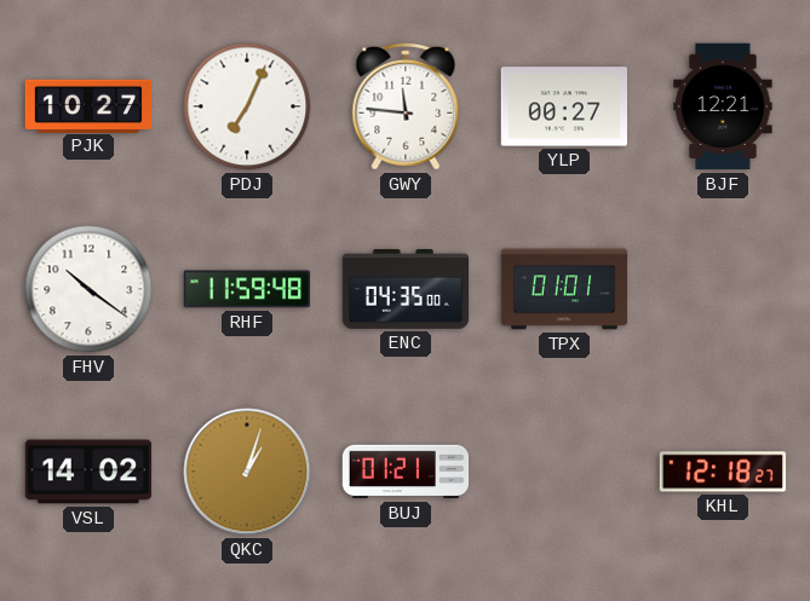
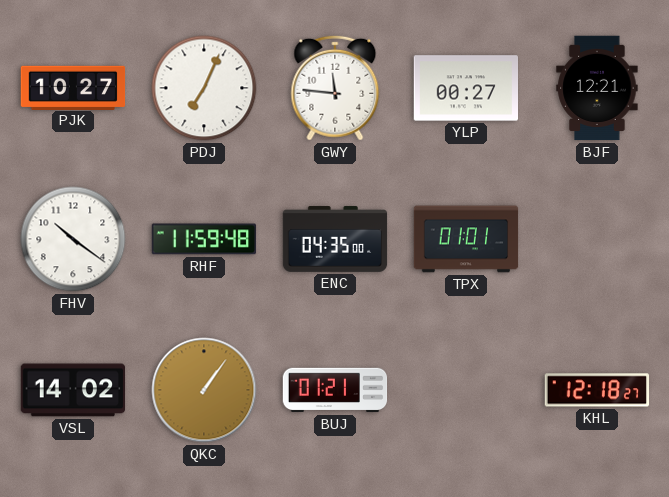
QKC: 1:03 -> 1:06 (204, 390)
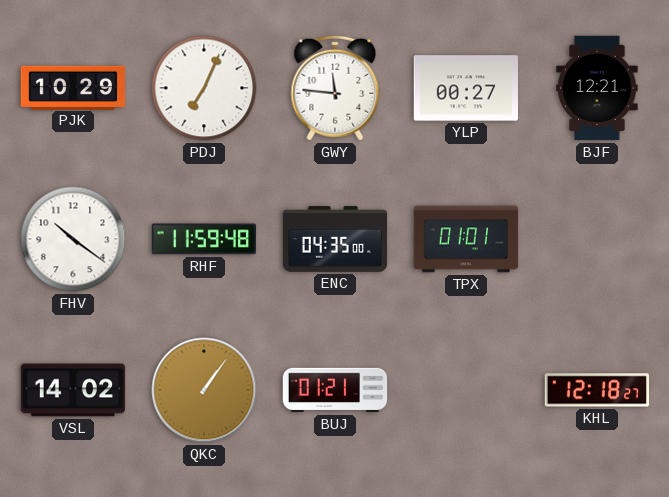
PJK: 10:27 -> 10:29 (73, 87)
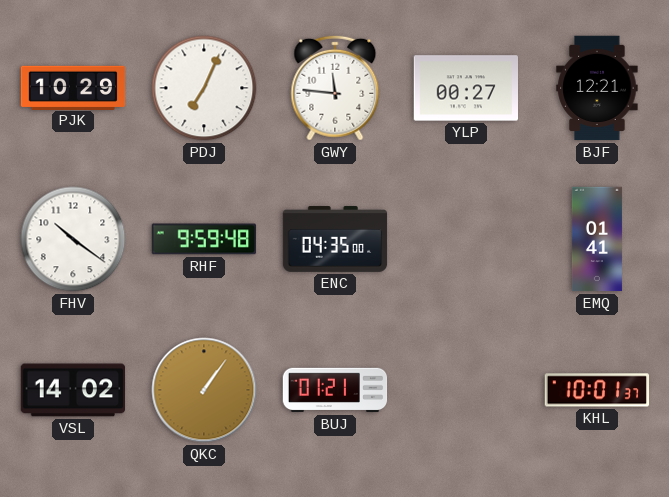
RHF: 11:59 -> 9:59 (204, 239)
TPX: 01:01 -> none (466, 239)
EMQ: none -> 01:41 (597, 239)
KHL: 12:18 -> 10:01 (597, 390)
